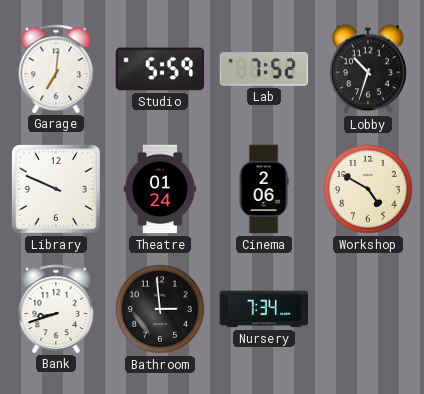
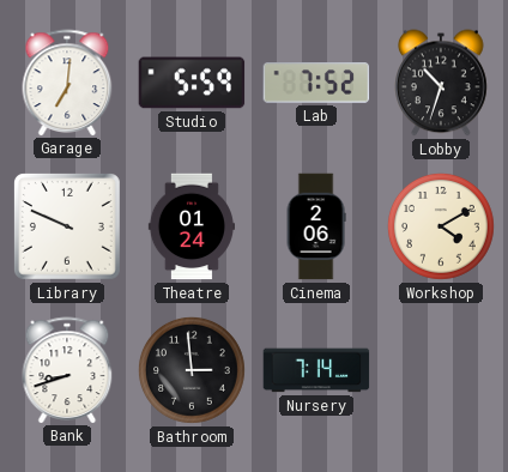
Workshop: 4:50 -> 4:10 (442, 228)
Nursery: 7:34 -> 7:14 (316, 370)
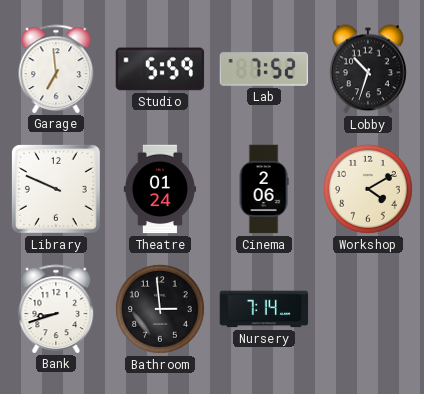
Garage: 7:01 -> 6:59 (56, 69)
